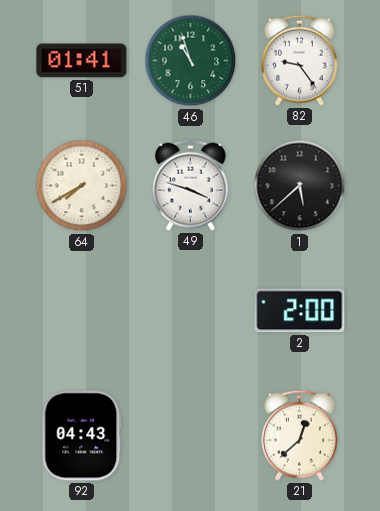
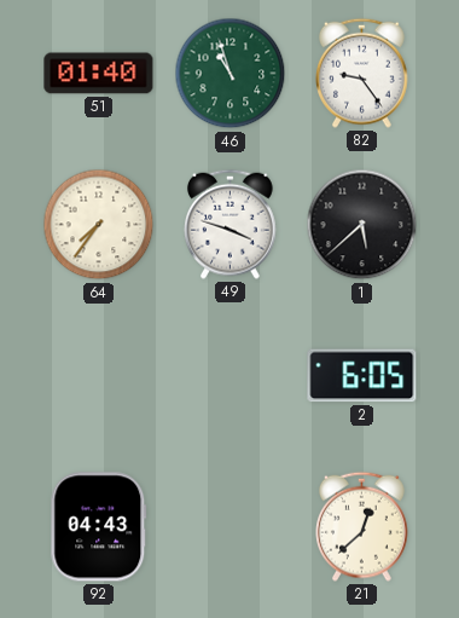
51: 01:41 -> 01:40 (99, 74)
64: 7:40 -> 7:36 (99, 225)
2: 2:00 -> 6:05 (362, 376)
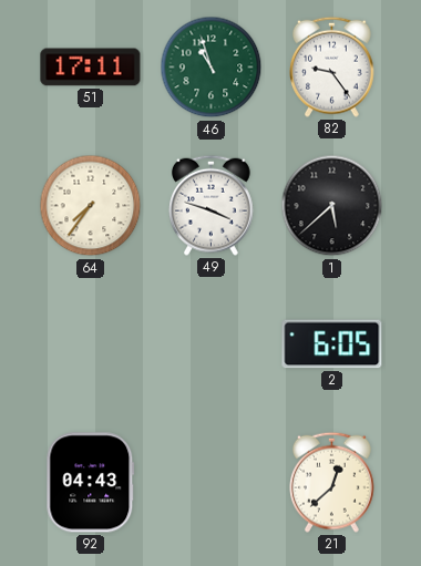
51: 01:40 -> 17:11 (91, 68)
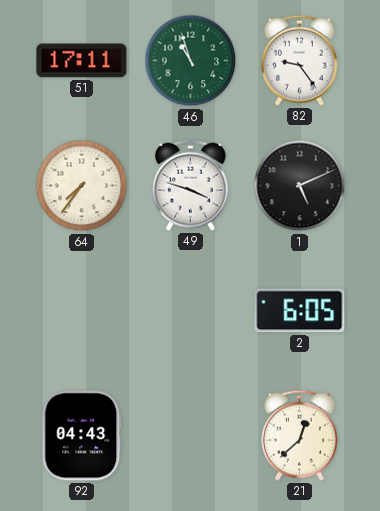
1: 5:38 -> 5:11 (300, 186)
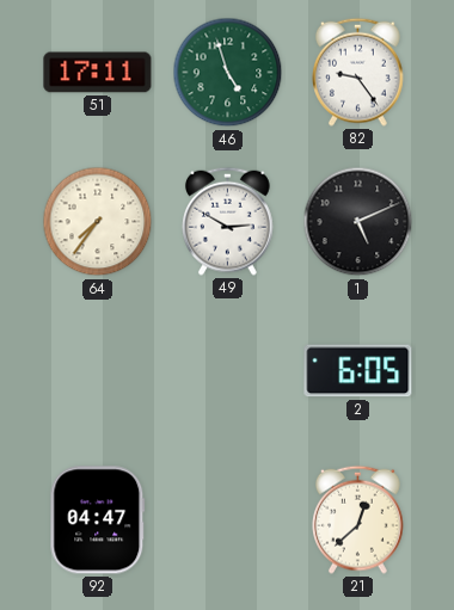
46: 10:57 -> 4:57 (228, 73)
49: 3:48 -> 2:50 (228, 221)
92: 04:43 -> 04:47 (98, 520)
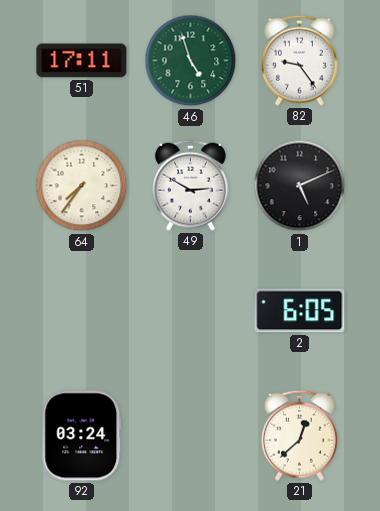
92: 04:47 -> 03:24 (82, 436)
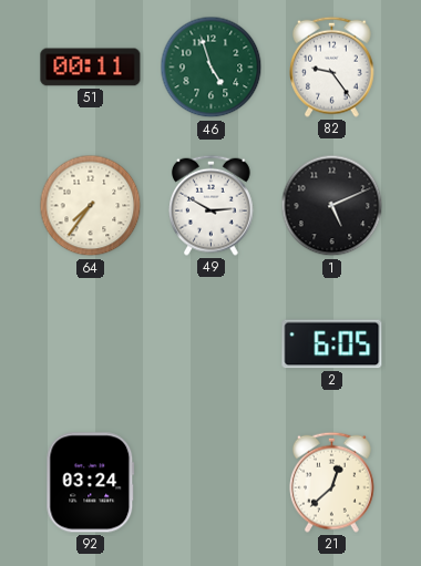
51: 17:11 -> 00:11 (91, 68)
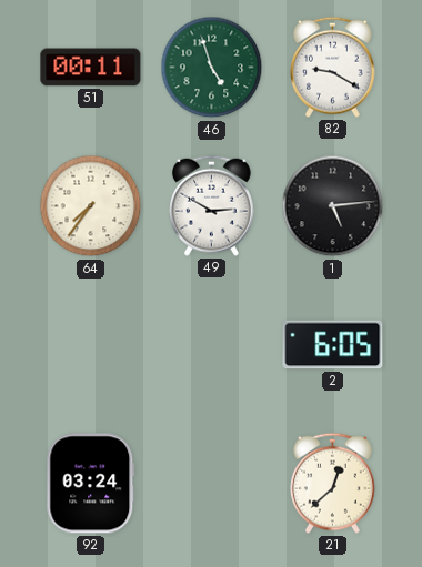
82: 9:24 -> 9:20 (333, 67)
1: 5:11 -> 5:14 (333, 206)
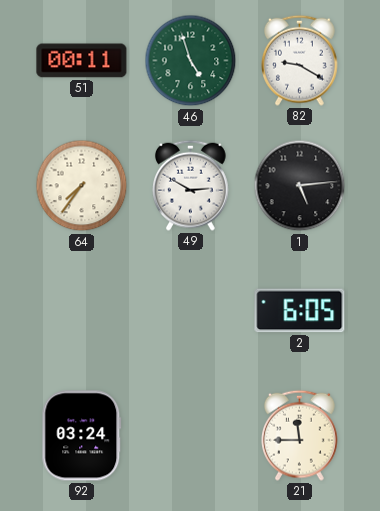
21: 12:38 -> 11:45 (300, 435)
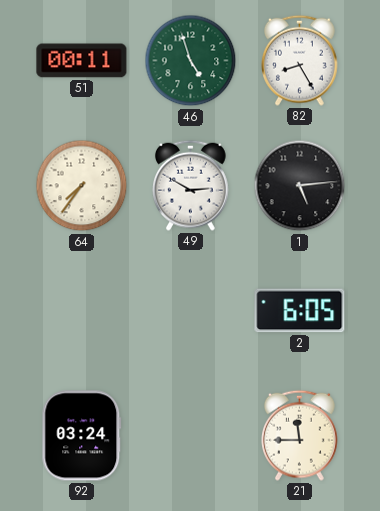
82: 9:20 -> 8:25 (300, 60)
